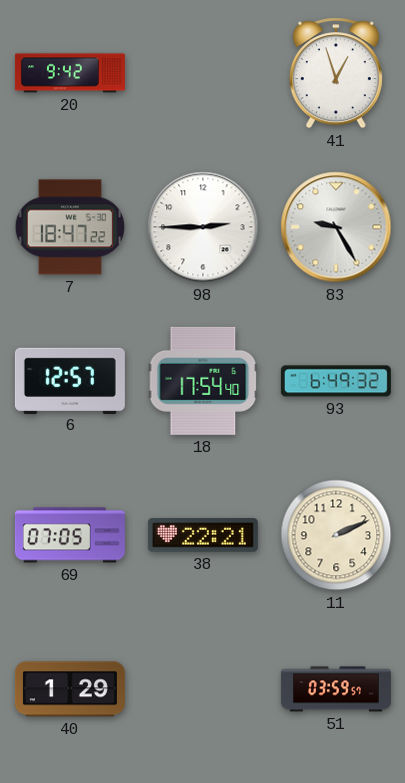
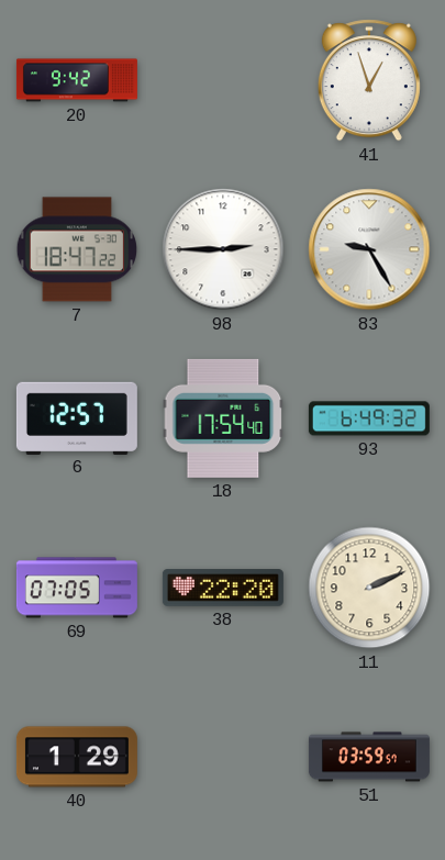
38: 22:21 -> 22:20 (223, 588)
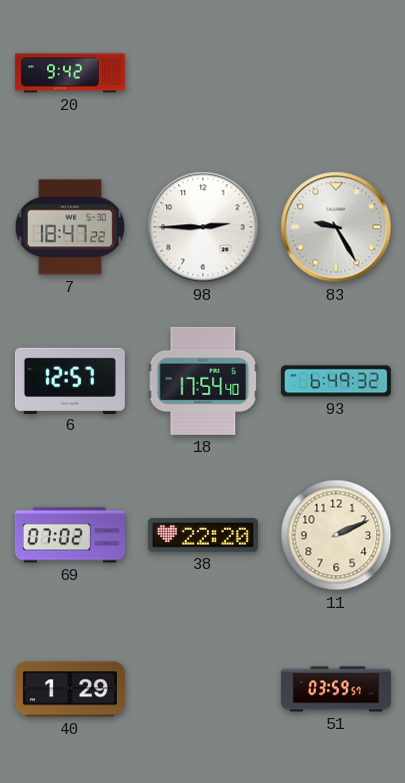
41: 12:57 -> none (369, 80)
69: 07:05 -> 07:02 (70, 535)
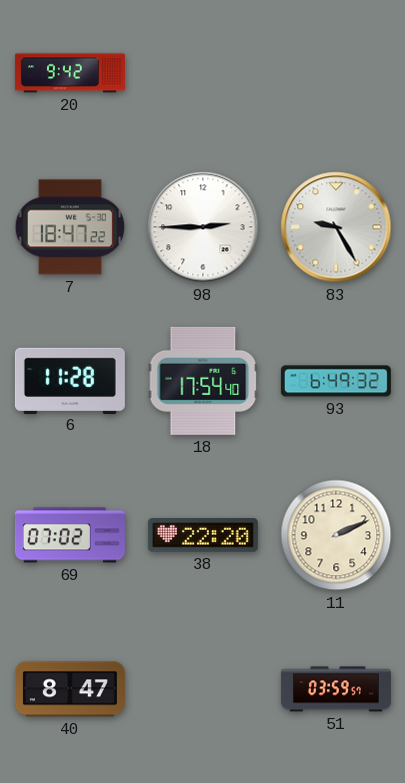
6: 12:57 -> 11:28 (70, 380)
40: 1:29 -> 8:47 (70, 689)
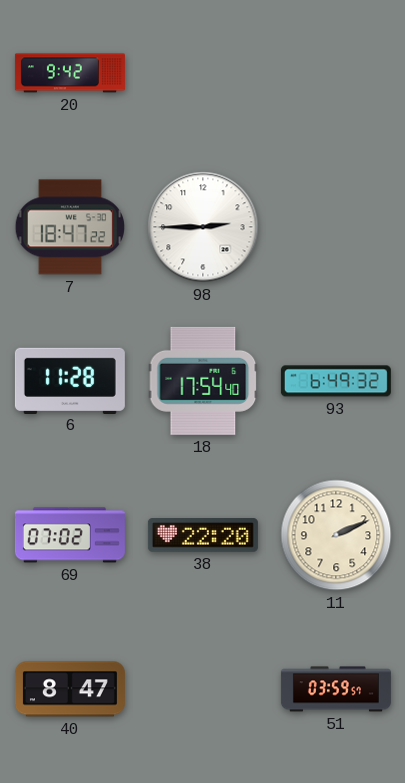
83: 9:25 -> none (336, 227)
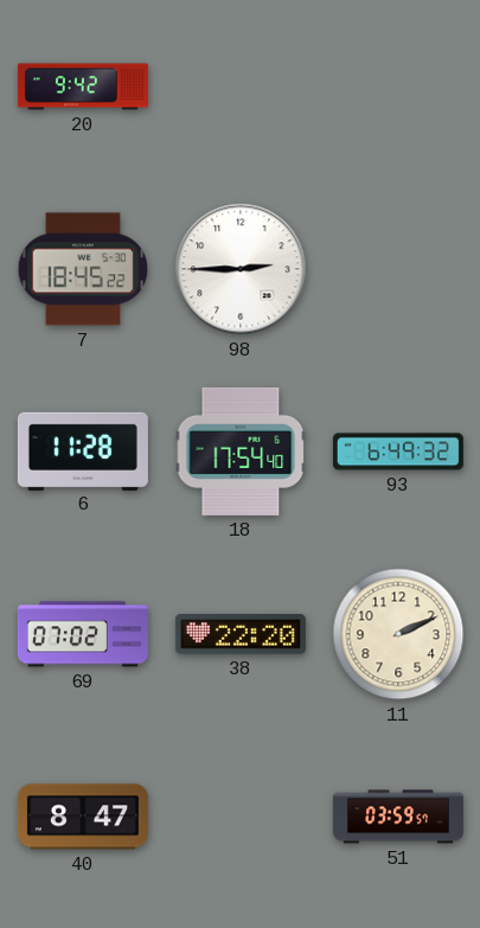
7: 18:47 -> 18:45 (83, 269)
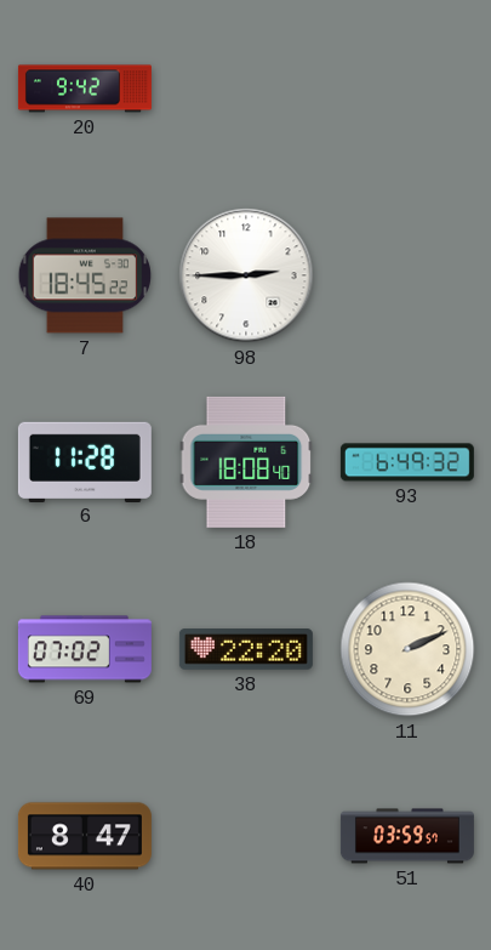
18: 17:54 -> 18:08 (246, 462)
